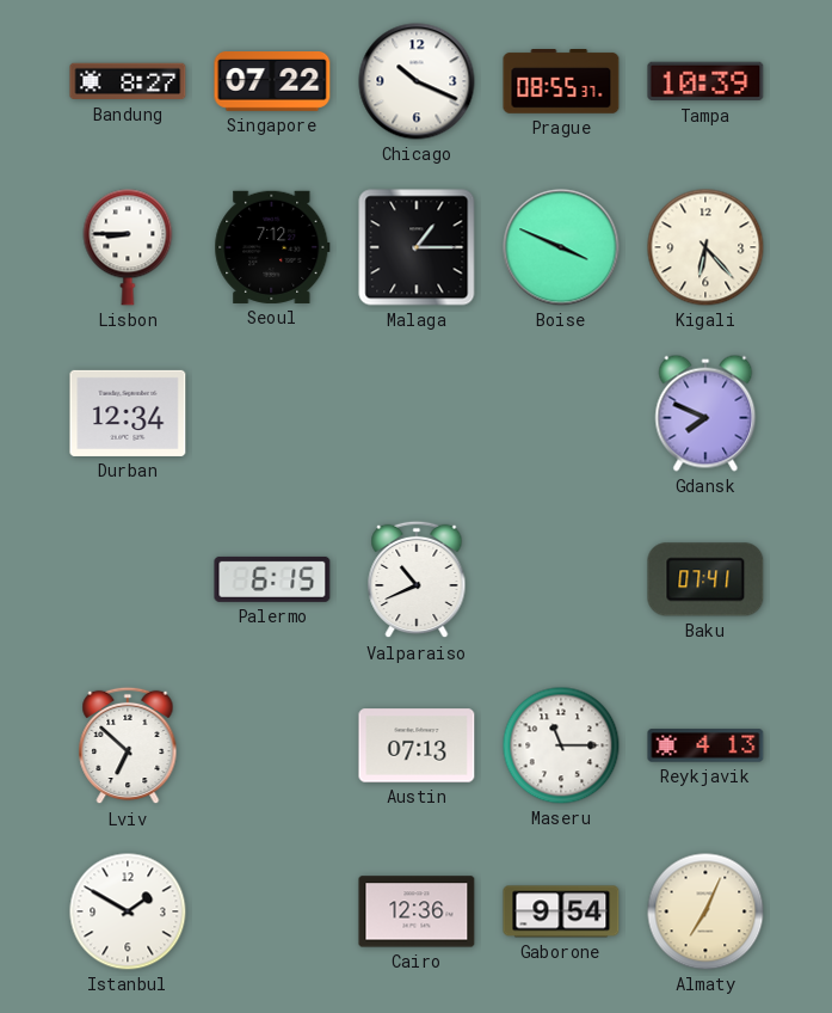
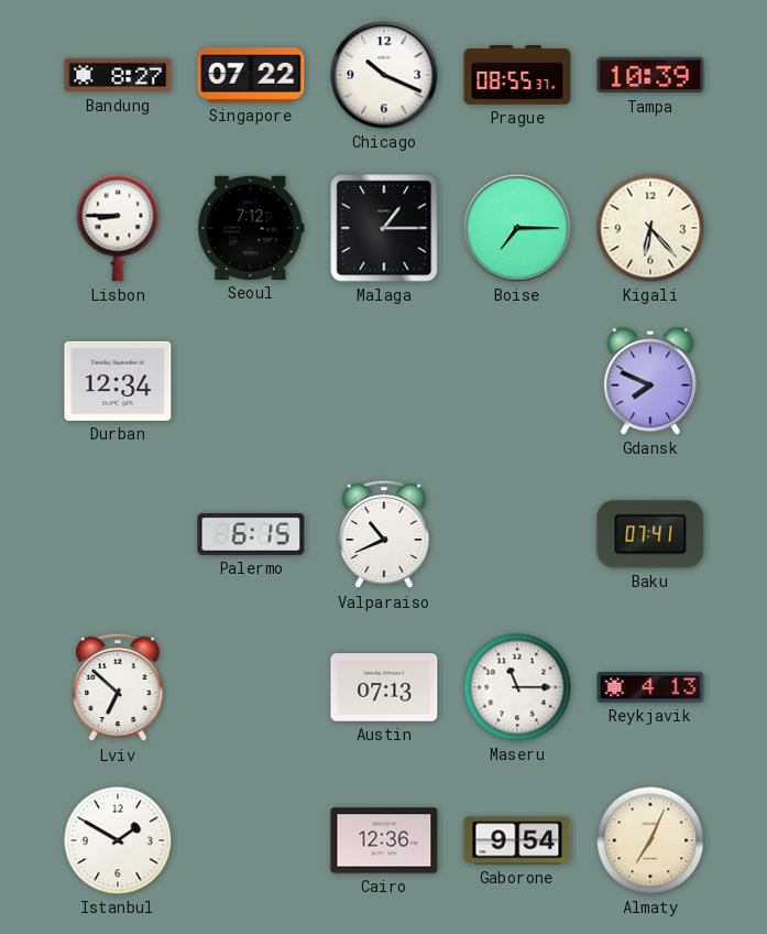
Boise: 3:49 -> 7:15 (517, 228)
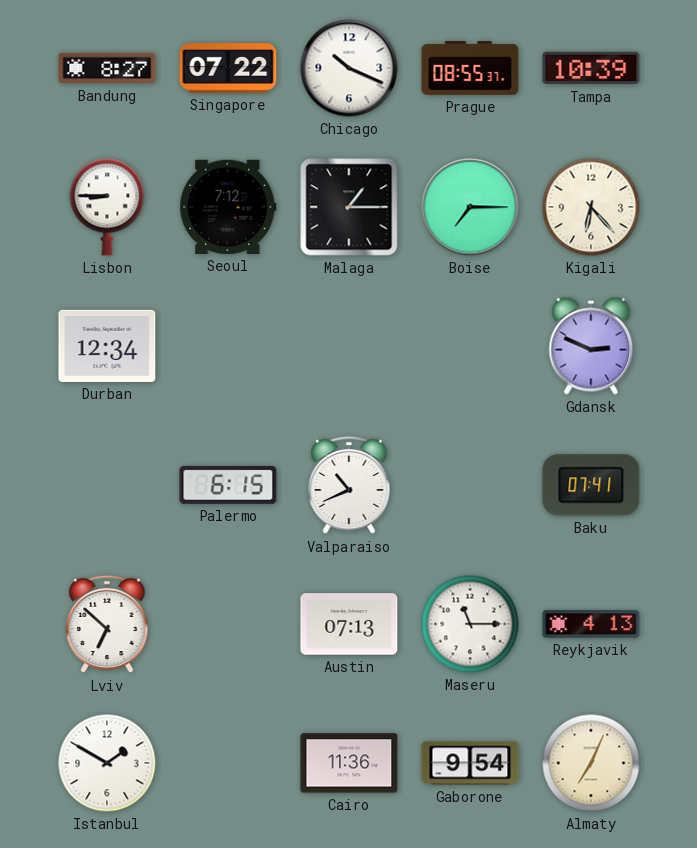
Gdansk: 7:49 -> 2:49 (591, 346)
Cairo: 12:36 -> 11:36 (349, 763)
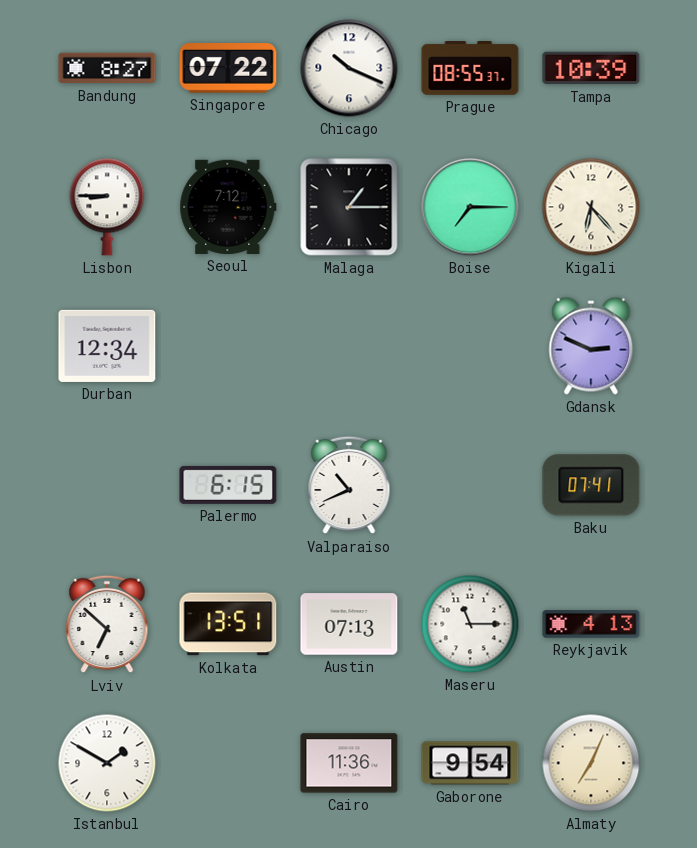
Kolkata: none -> 13:51 (228, 624)
